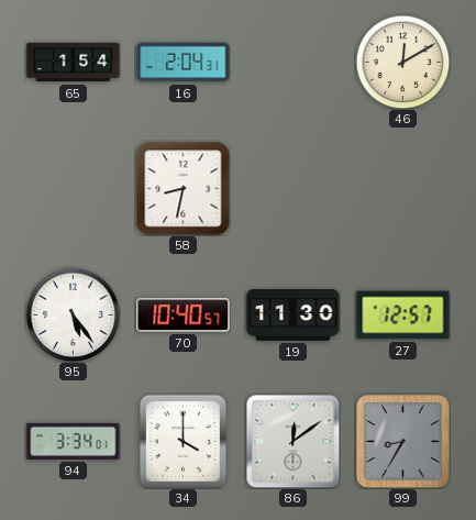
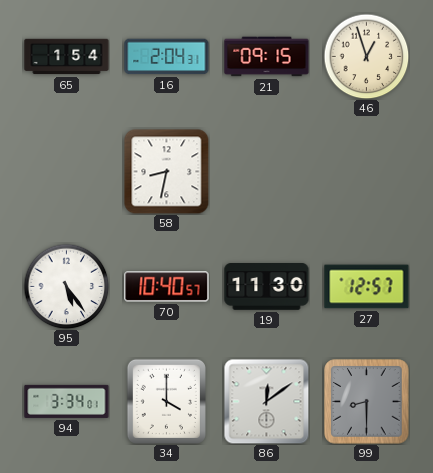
21: none -> 09:15 (267, 57)
46: 12:10 -> 12:57 (366, 56)
99: 8:35 -> 8:30 (367, 402)
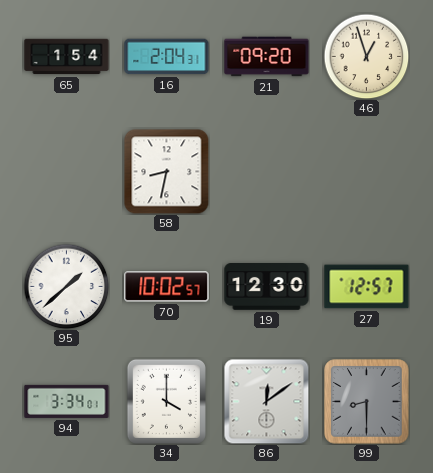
21: 09:15 -> 09:20 (267, 57)
95: 5:24 -> 1:38 (66, 286)
70: 10:40 -> 10:02 (167, 287)
19: 11:30 -> 12:30 (267, 287)
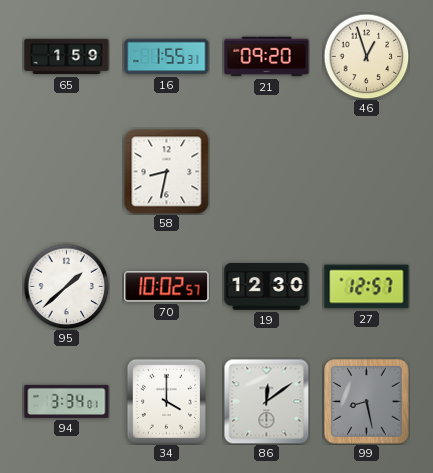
65: 1:54 -> 1:59 (67, 57)
16: 2:04 -> 1:55 (167, 57)
99: 8:30 -> 8:28 (367, 402)
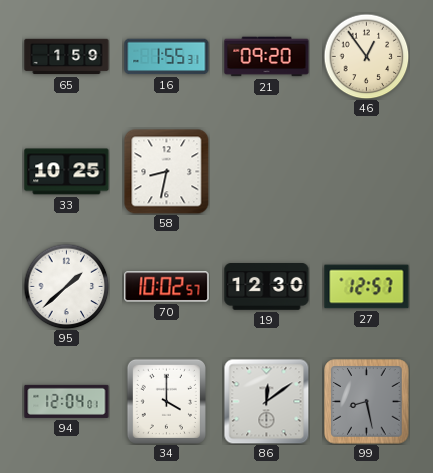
46: 12:57 -> 12:54 (366, 56)
33: none -> 10:25 (67, 172)
94: 3:34 -> 12:04 (67, 401)
